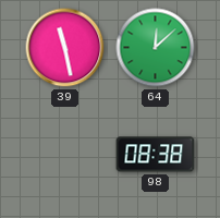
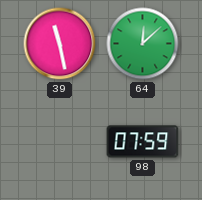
98: 08:38 -> 07:59 (143, 142)
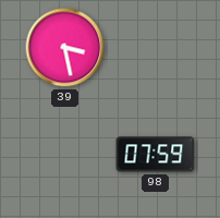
39: 11:28 -> 3:28 (65, 48)
64: 12:08 -> none (143, 44)
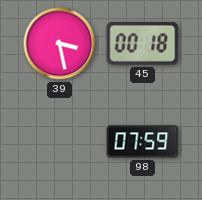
45: none -> 00:18 (143, 44)
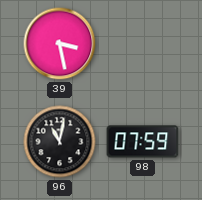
45: 00:18 -> none (143, 44)
96: none -> 11:02 (60, 142)
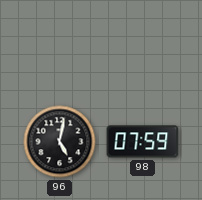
39: 3:28 -> none (60, 44)
96: 11:02 -> 5:02 (60, 142)
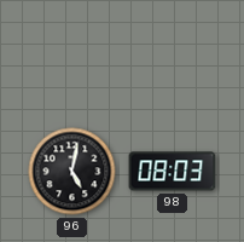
98: 07:59 -> 08:03 (173, 172)
